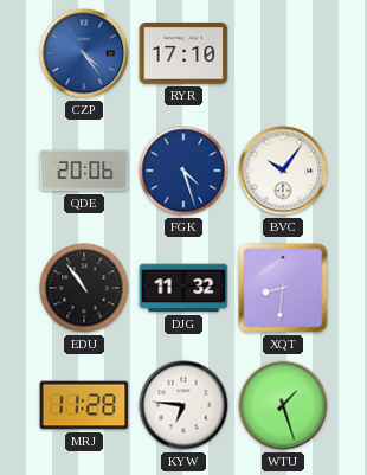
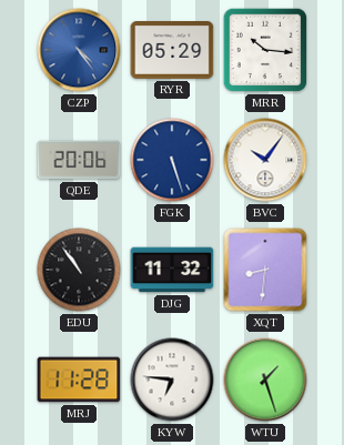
RYR: 17:10 -> 05:29 (172, 51)
MRR: none -> 10:16 (265, 50)
FGK: 4:27 -> 5:27 (172, 160)
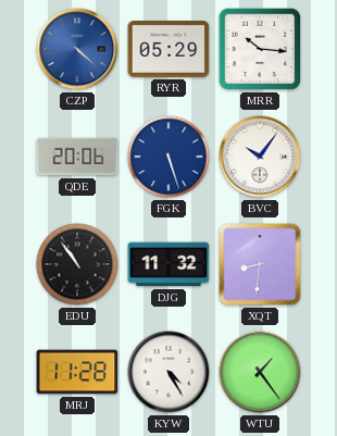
CZP: 4:24 -> 4:22 (77, 49)
KYW: 6:46 -> 4:25 (168, 372)
WTU: 1:27 -> 1:24 (260, 372)
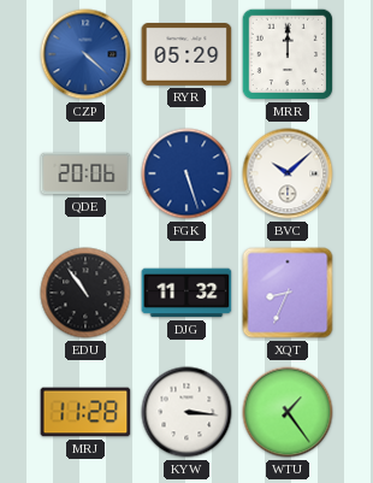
MRR: 10:16 -> 12:00 (288, 54)
BVC: 10:06 -> 10:08 (288, 173)
XQT: 8:31 -> 8:34 (288, 293)
KYW: 4:25 -> 3:16 (186, 412)
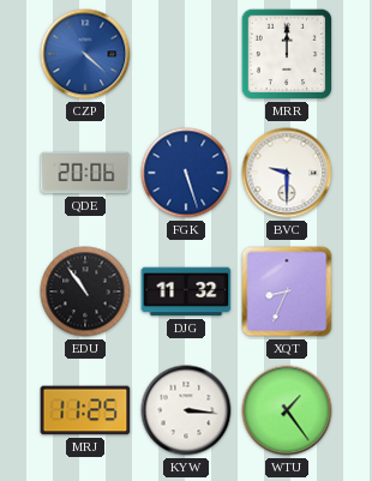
RYR: 05:29 -> none (186, 55)
BVC: 10:08 -> 9:30 (287, 173)
MRJ: 11:28 -> 11:25 (85, 410)
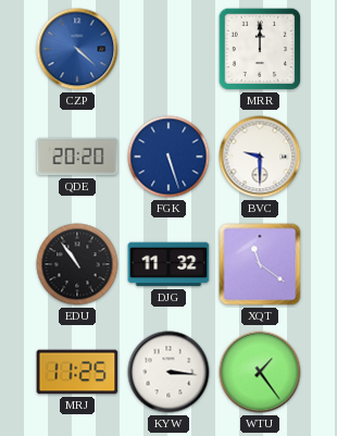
QDE: 20:06 -> 20:20 (77, 157)
XQT: 8:34 -> 11:21 (260, 264)
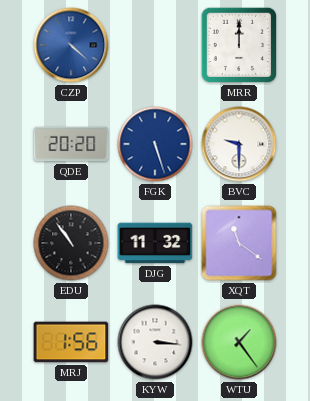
MRJ: 11:25 -> 1:56 (71, 342)
